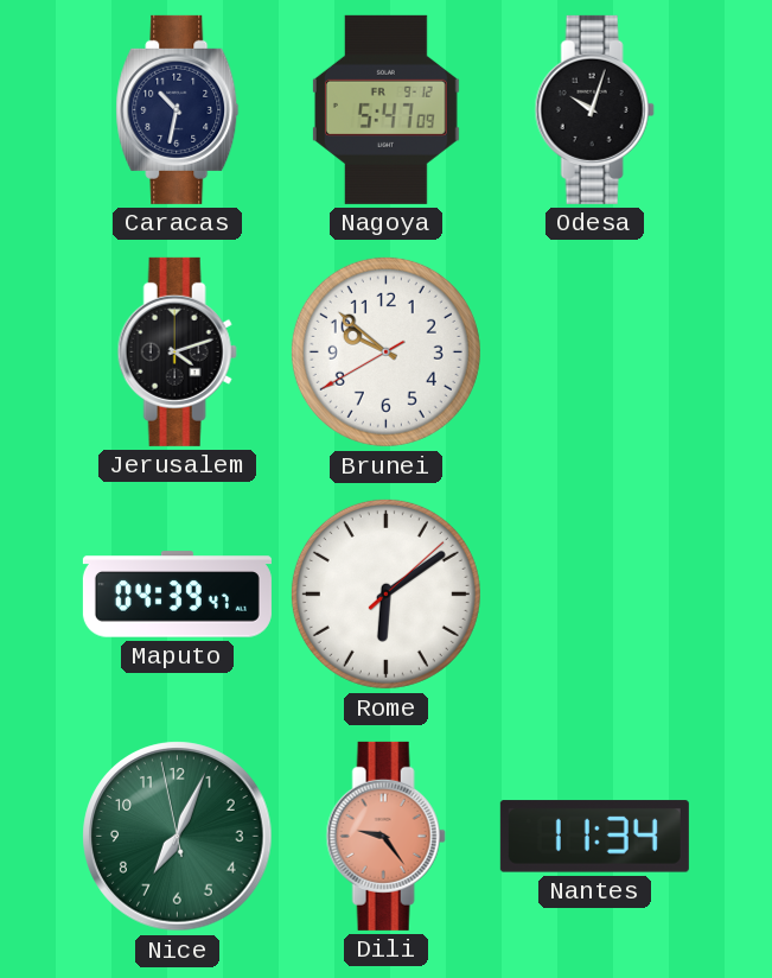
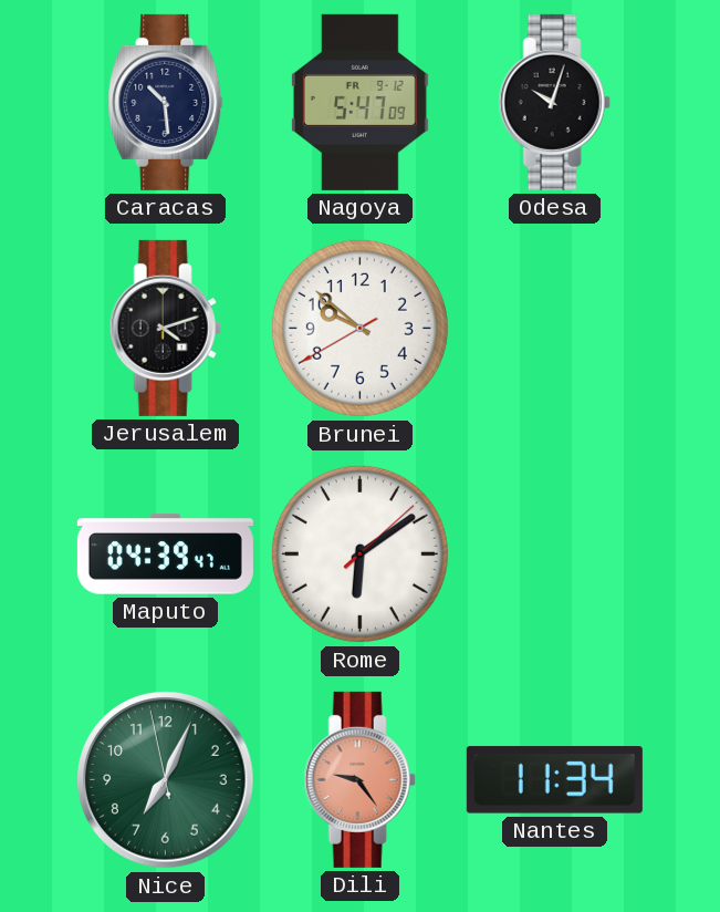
Caracas: 10:32 -> 10:29 (166, 102)
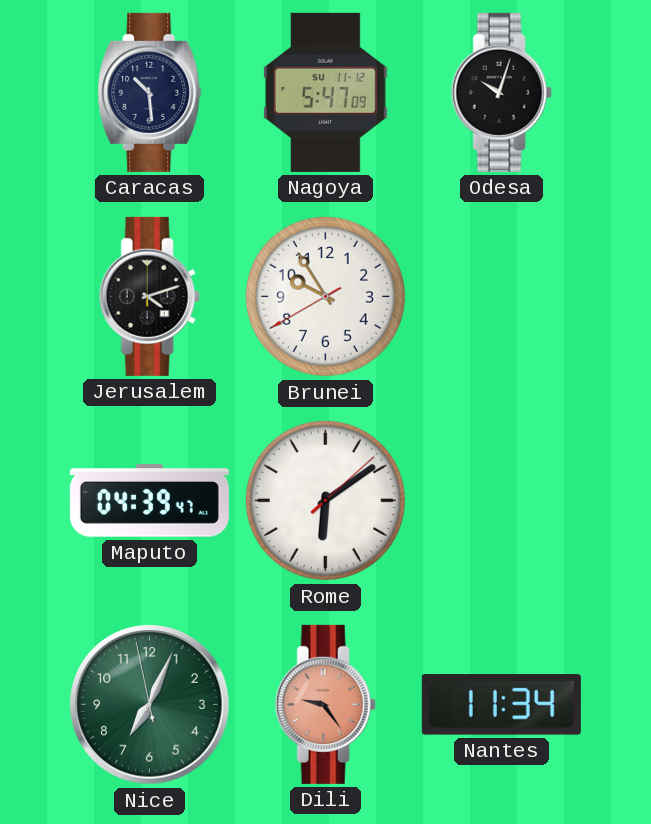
Nagoya date: FR 9-12 -> SU 11-12 (325, 92)
Brunei: 9:51 -> 9:54 (325, 296)
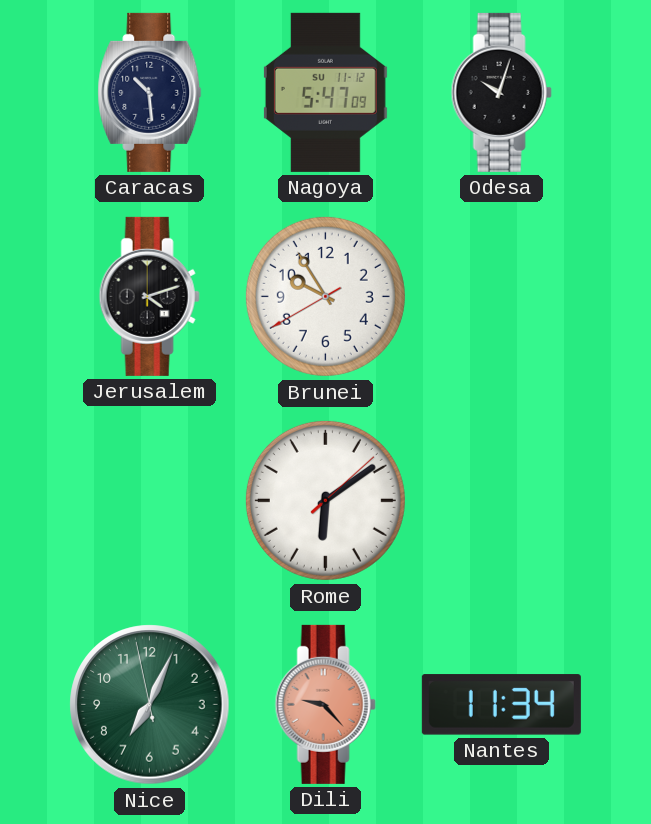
Maputo: 04:39 -> none (149, 501)
Dili: 9:24 -> 9:23 (325, 704)
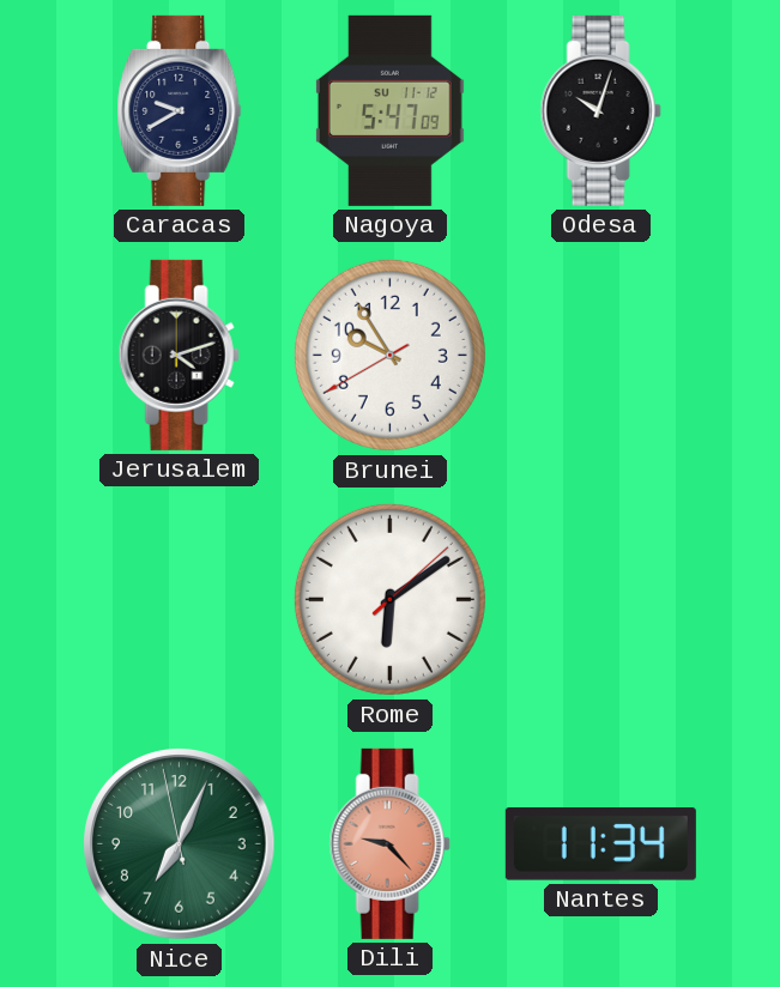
Caracas: 10:29 -> 9:40 (180, 110)
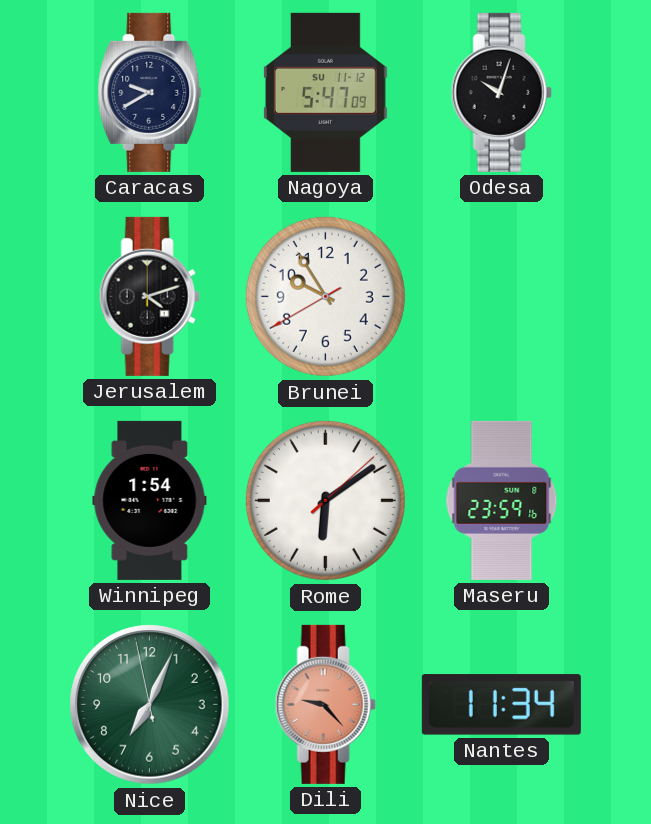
Winnipeg: none -> 1:54 (150, 500)
Maseru: none -> 23:59 (502, 500)
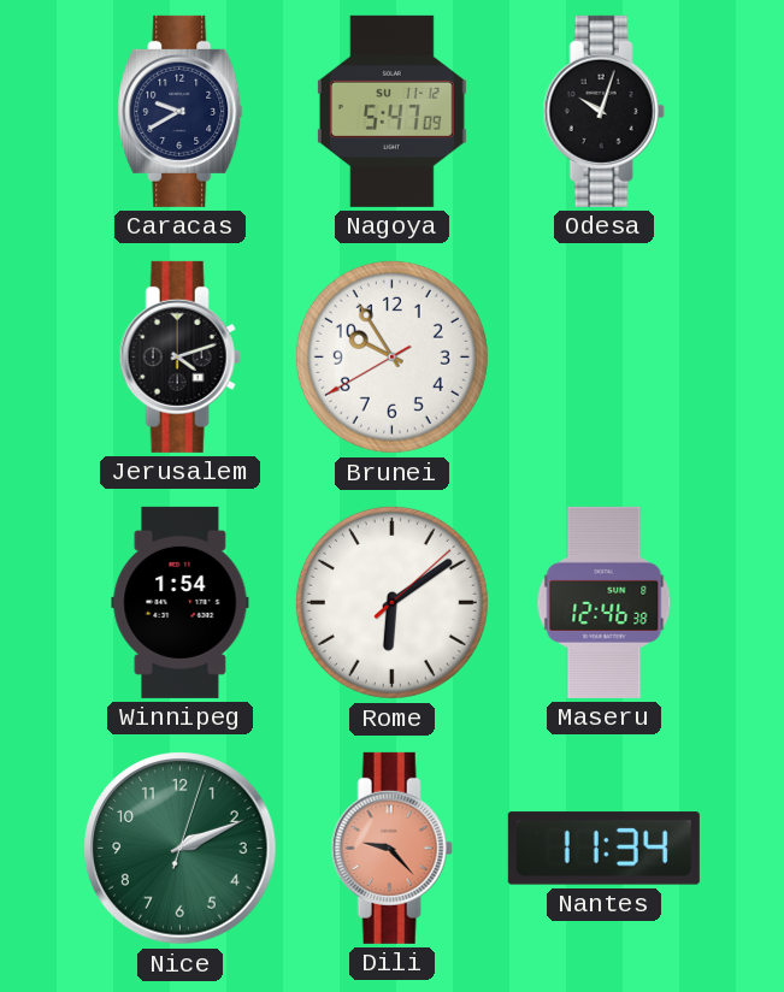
Maseru: 23:59 -> 12:46 (605, 602)
Nice: 7:03 -> 2:11 (181, 849)
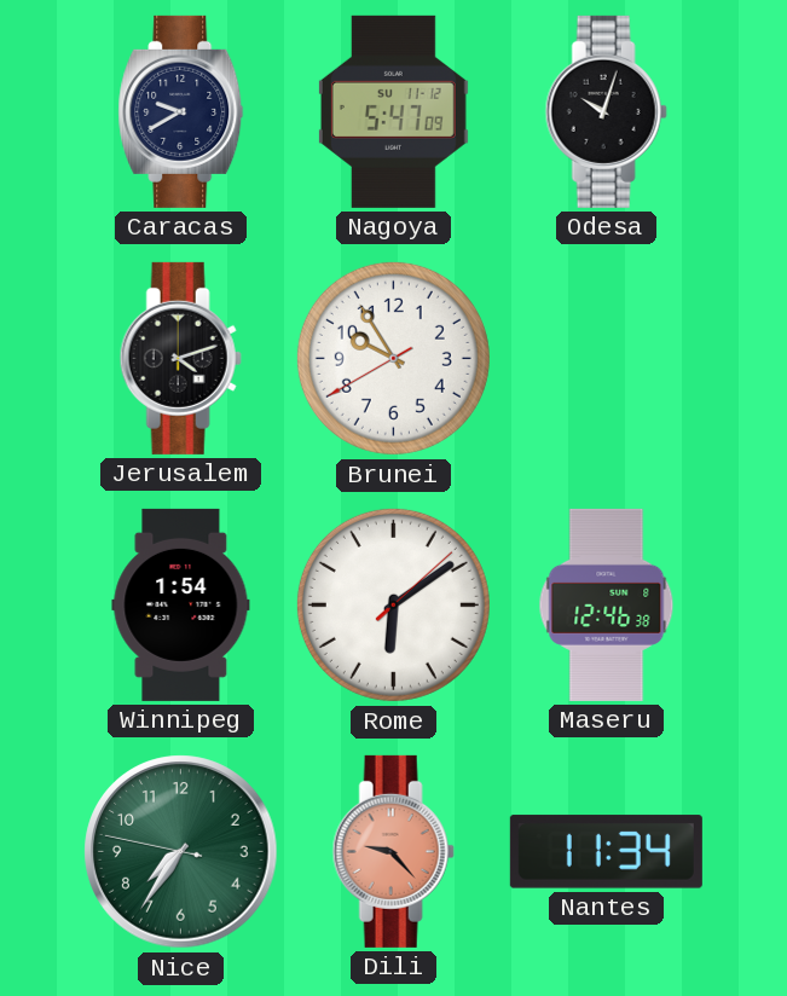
Nice: 2:11 -> 7:35 (181, 852)
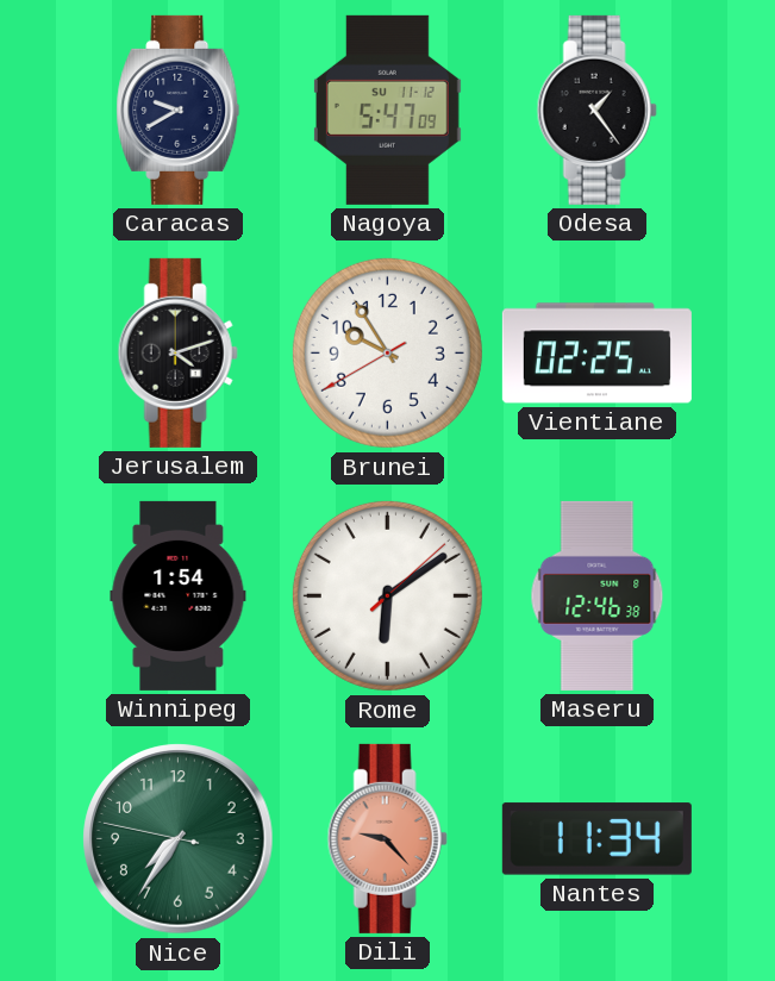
Odesa: 10:03 -> 1:24 (596, 110)
Vientiane: none -> 02:25 (596, 354)
